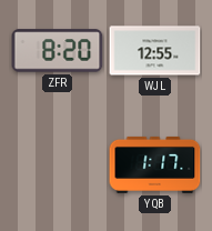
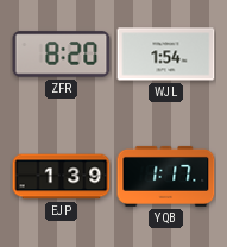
WJL: 12:55 -> 1:54 (166, 55)
EJP: none -> 1:39 (62, 177)
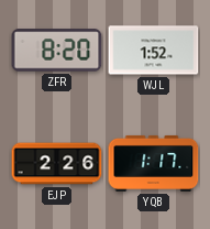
WJL: 1:54 -> 1:52 (154, 51)
EJP: 1:39 -> 2:26 (57, 164)
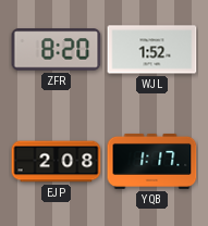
EJP: 2:26 -> 2:08 (57, 162)
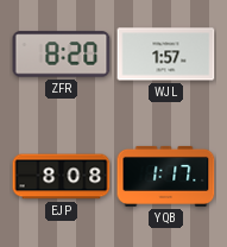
WJL: 1:52 -> 1:57 (166, 55)
EJP: 2:08 -> 8:08 (62, 177)
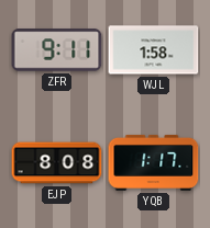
ZFR: 8:20 -> 9:11 (57, 50)
WJL: 1:57 -> 1:58 (154, 50)
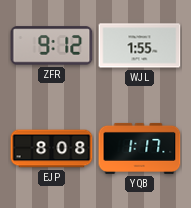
ZFR: 9:11 -> 9:12 (52, 46)
WJL: 1:58 -> 1:55 (140, 46)
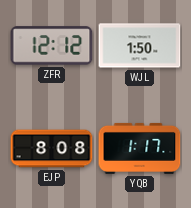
ZFR: 9:12 -> 12:12 (52, 46)
WJL: 1:55 -> 1:50 (140, 46)
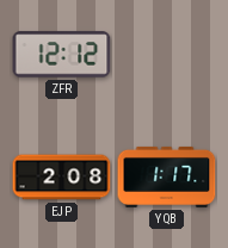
WJL: 1:50 -> none (140, 46)
EJP: 8:08 -> 2:08 (62, 178)
